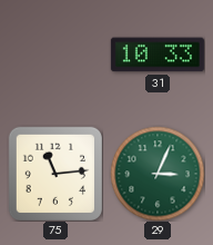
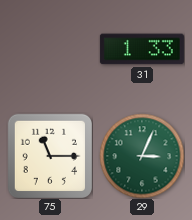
31: 10:33 -> 1:33 (142, 49)
75: 11:14 -> 11:15 (49, 155)
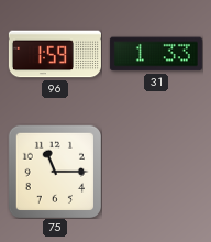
96: none -> 1:59 (55, 54)
29: 3:04 -> none (142, 156)
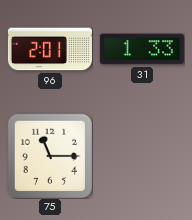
96: 1:59 -> 2:01 (50, 49)
